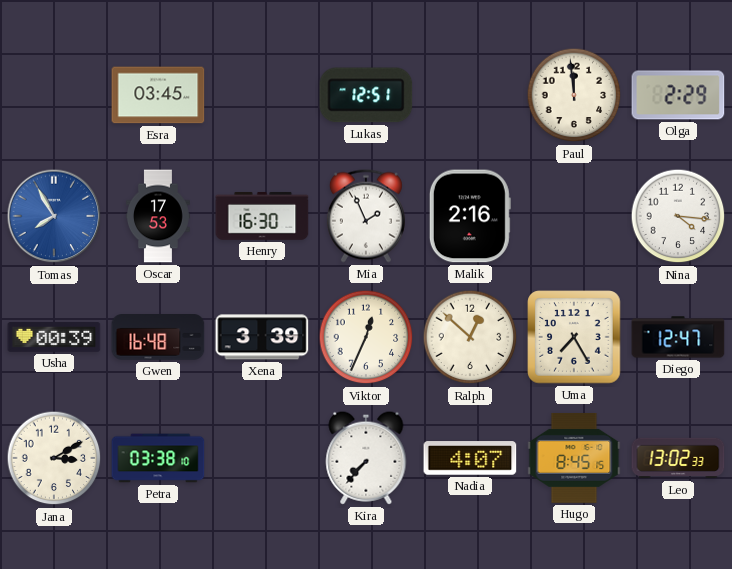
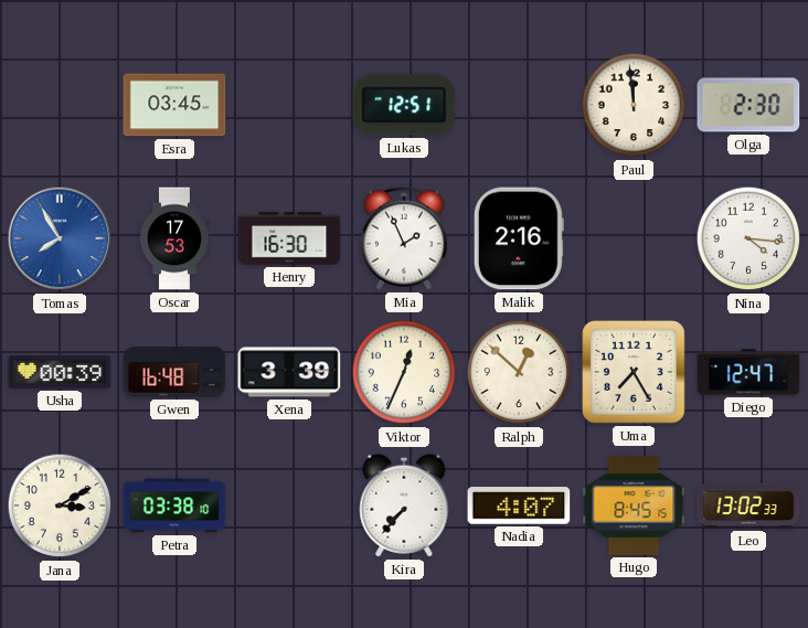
Olga: 2:29 -> 2:30 (748, 105)
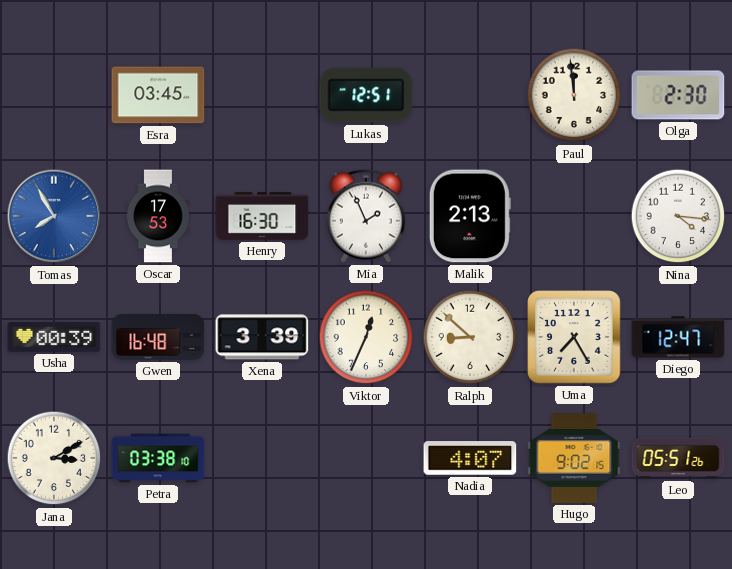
Malik: 2:16 -> 2:13 (470, 216)
Ralph: 12:52 -> 8:52 (470, 337)
Kira: 7:37 -> none (404, 505)
Hugo: 8:45 -> 9:02 (574, 458)
Leo: 13:02 -> 05:51 (678, 458)
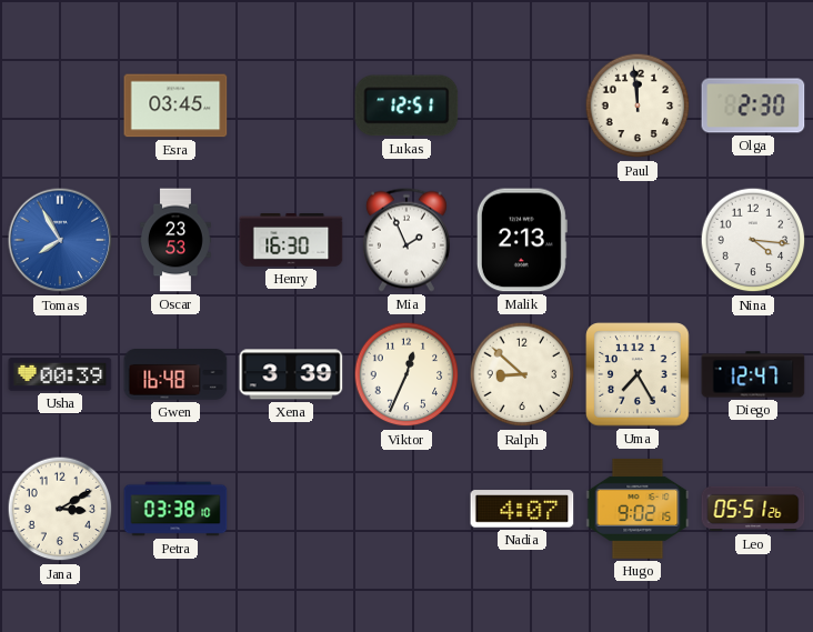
Oscar: 17:53 -> 23:53 (177, 240)
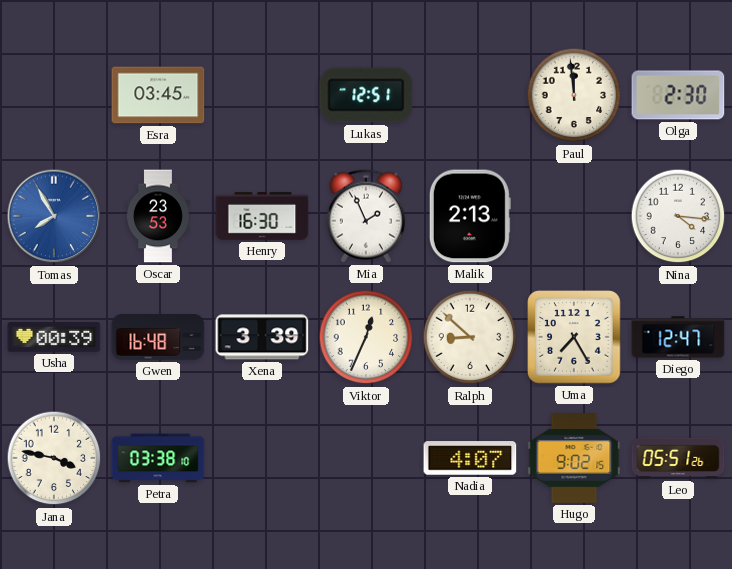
Jana: 3:10 -> 3:47 (54, 458)
